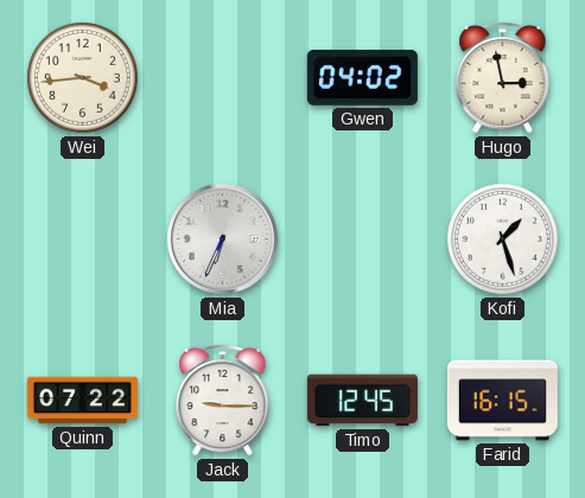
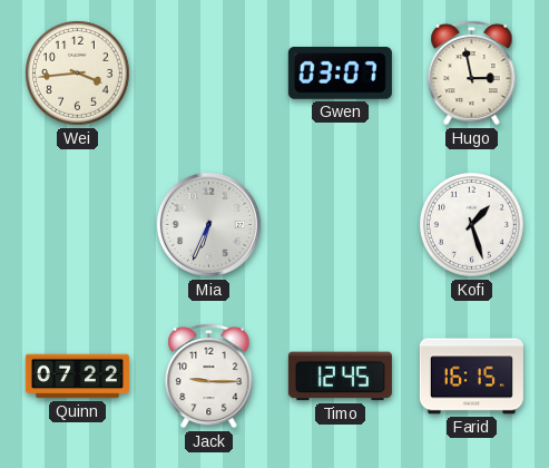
Gwen: 04:02 -> 03:07 (340, 72)
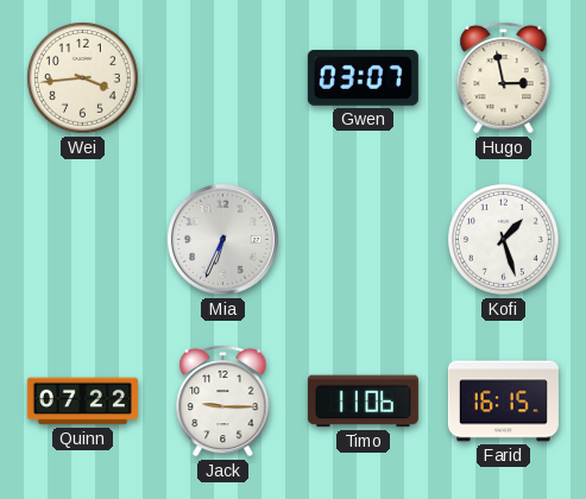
Timo: 12:45 -> 11:06 (363, 402)
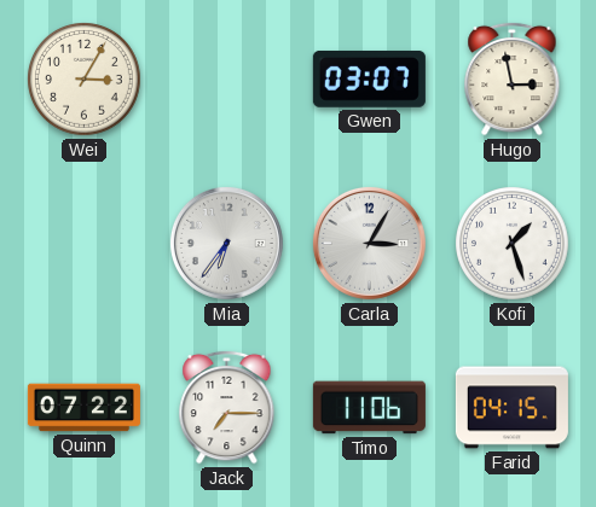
Wei: 3:44 -> 3:05 (85, 80)
Mia: 6:34 -> 6:36 (226, 243)
Carla: none -> 3:05 (369, 243)
Jack: 9:15 -> 7:15 (227, 407)
Farid: 16:15 -> 04:15 (511, 408)
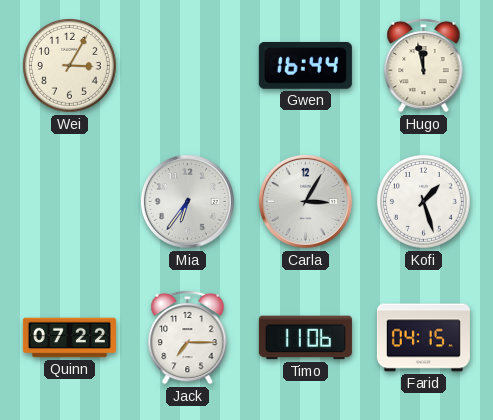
Gwen: 03:07 -> 16:44 (305, 65)
Hugo: 2:58 -> 11:58 (424, 65)
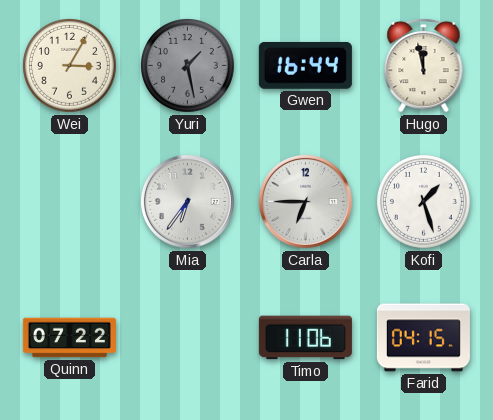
Yuri: none -> 1:28 (188, 66)
Carla: 3:05 -> 6:45 (305, 201)
Jack: 7:15 -> none (188, 337)
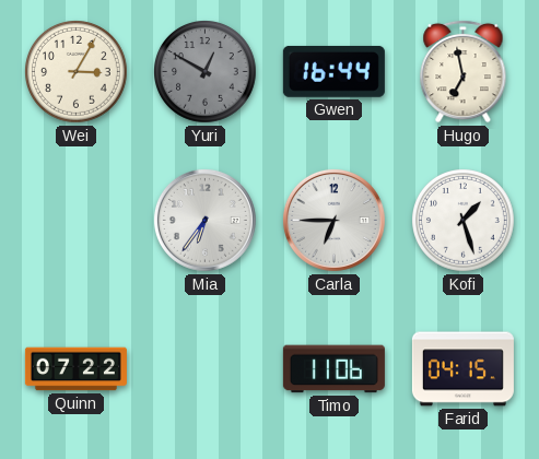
Yuri: 1:28 -> 12:50 (206, 72)
Hugo: 11:58 -> 6:58 (464, 71)
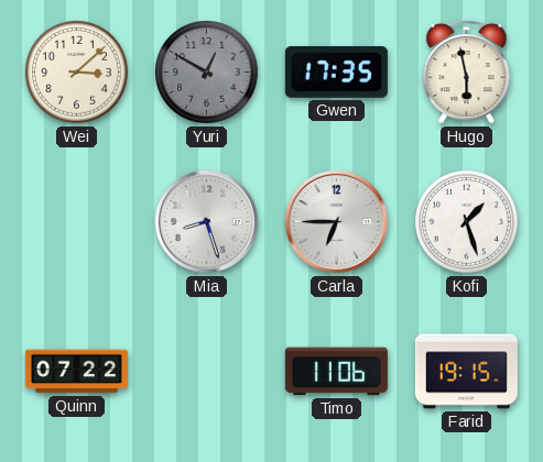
Wei: 3:05 -> 3:08 (77, 73)
Gwen: 16:44 -> 17:35 (336, 71)
Hugo: 6:58 -> 5:58 (467, 71)
Mia: 6:36 -> 8:27 (206, 221)
Farid: 04:15 -> 19:15 (466, 372)
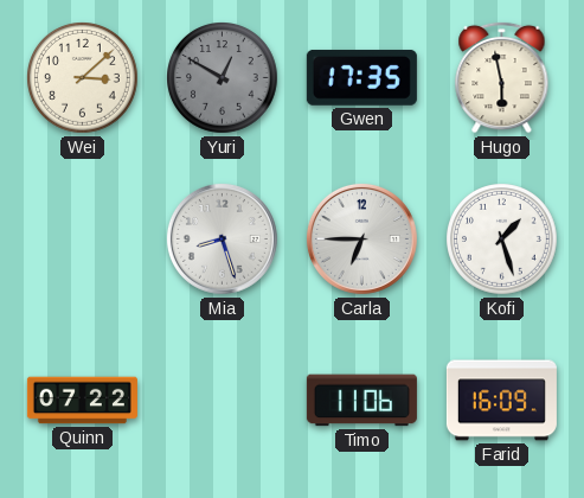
Farid: 19:15 -> 16:09 (501, 401)
